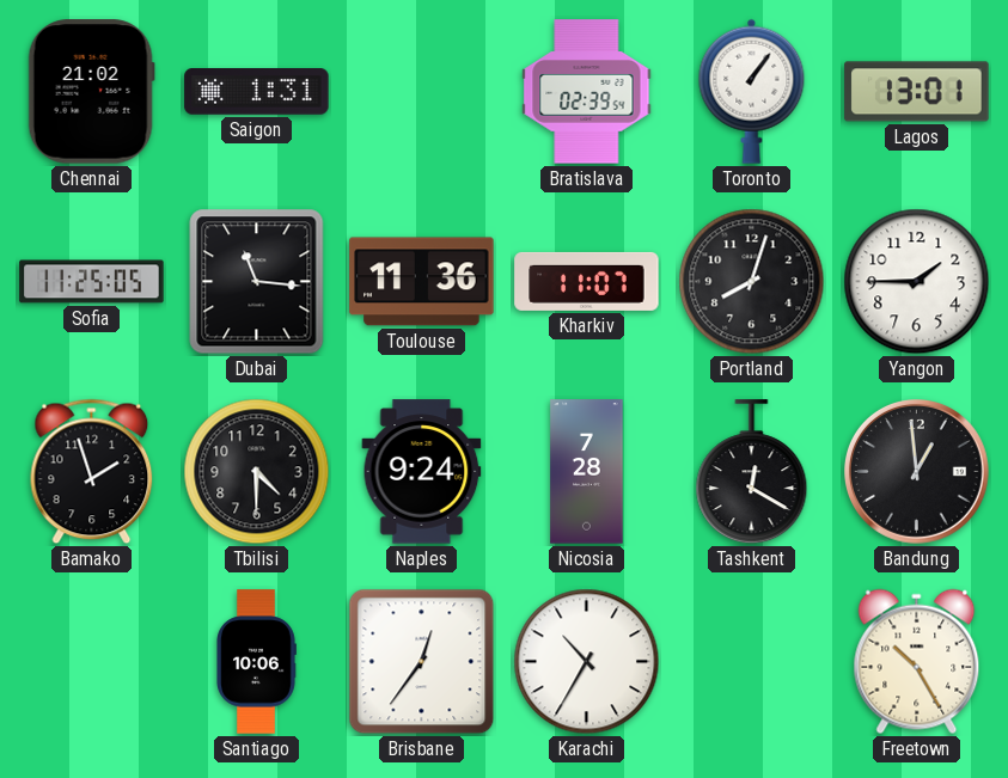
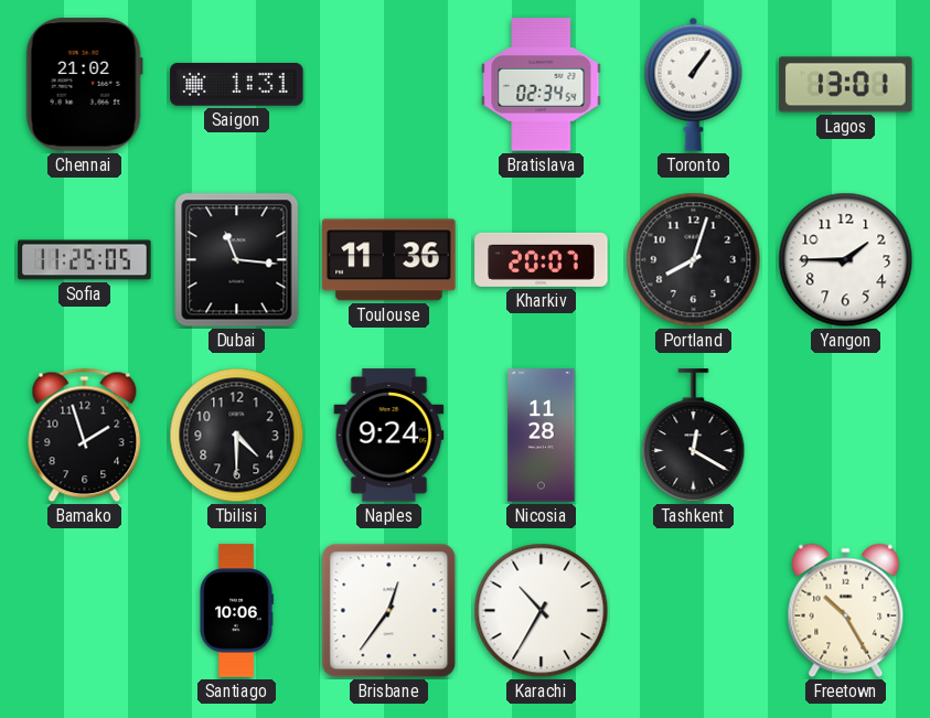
Bratislava: 02:39 -> 02:34 (542, 85)
Kharkiv: 11:07 -> 20:07 (542, 259)
Nicosia: 7:28 -> 11:28 (542, 436)
Bandung: 12:59 -> none (917, 472)
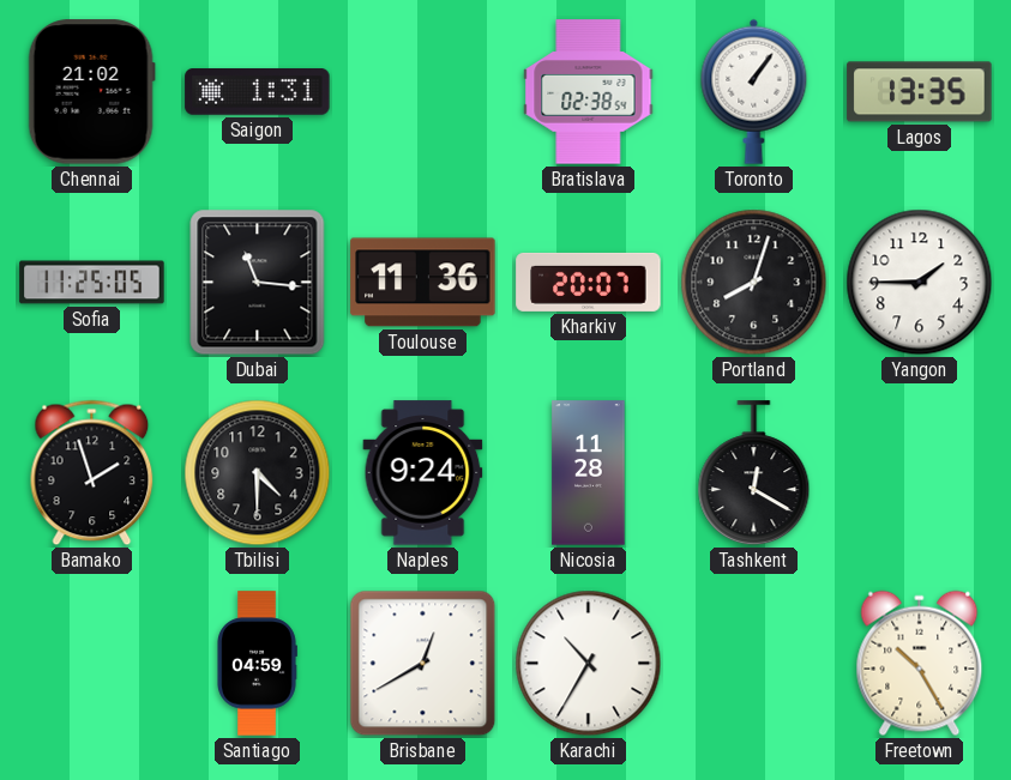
Bratislava: 02:34 -> 02:38 (589, 92)
Lagos: 13:01 -> 13:35 (920, 92)
Santiago: 10:06 -> 04:59 (257, 664)
Brisbane: 12:36 -> 12:40 (423, 664)
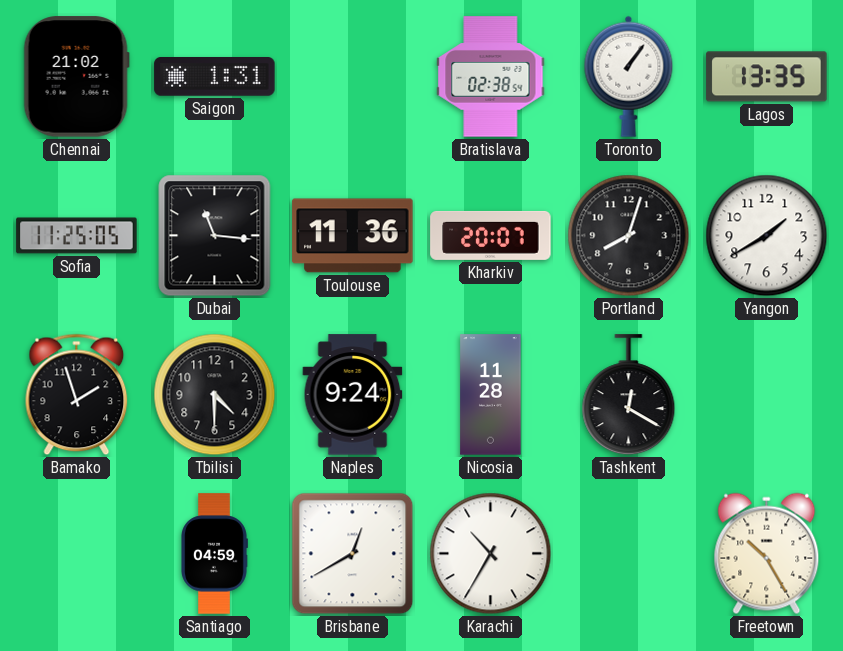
Yangon: 1:45 -> 1:40 (767, 236)
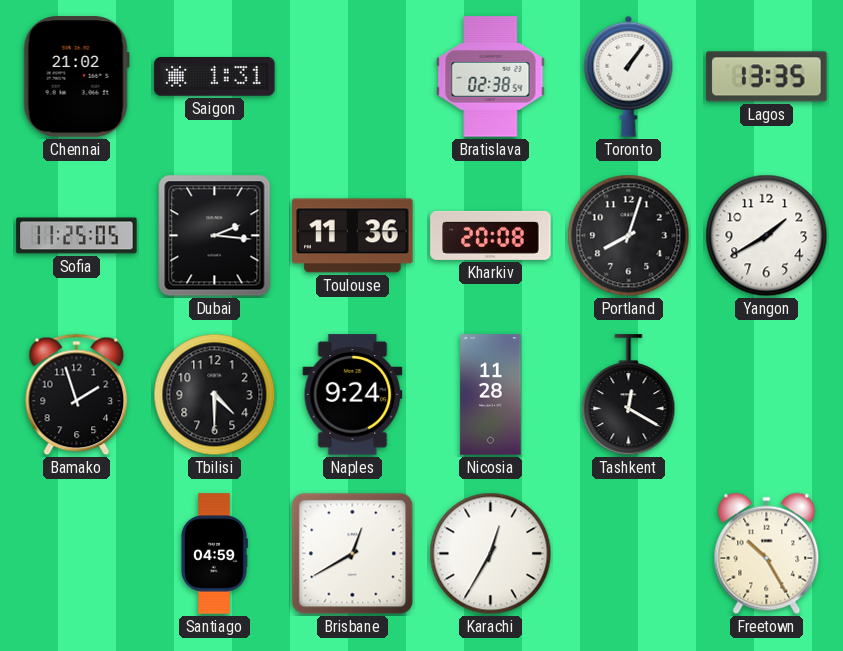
Dubai: 11:16 -> 2:16 (215, 236)
Kharkiv: 20:07 -> 20:08 (491, 235)
Karachi: 10:35 -> 12:35 (491, 554)
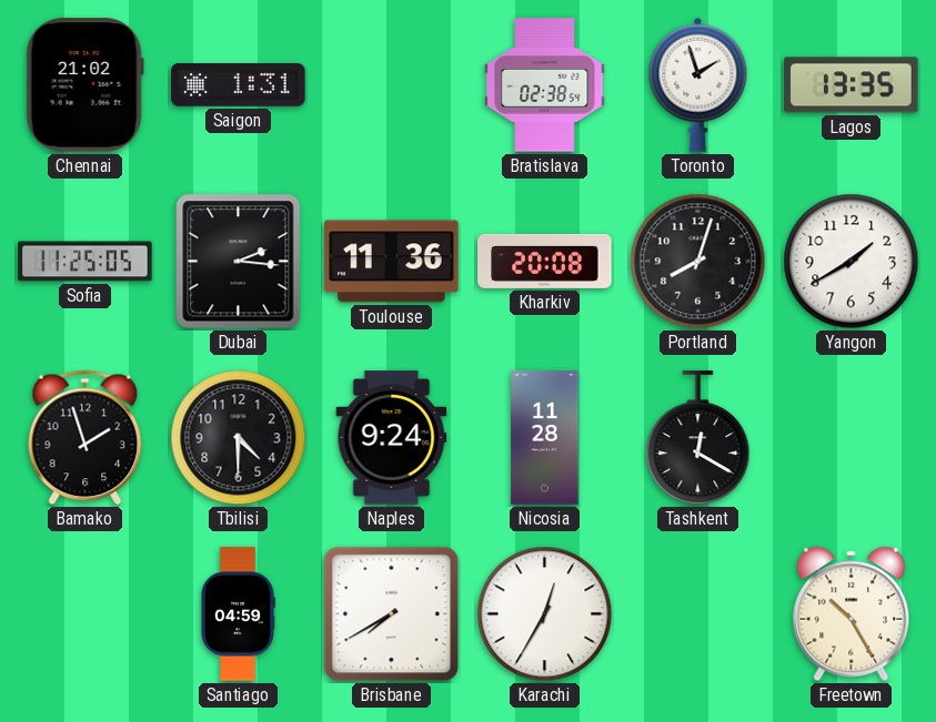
Toronto: 1:06 -> 1:57 (698, 84)
Brisbane: 12:40 -> 7:40 (392, 614)
